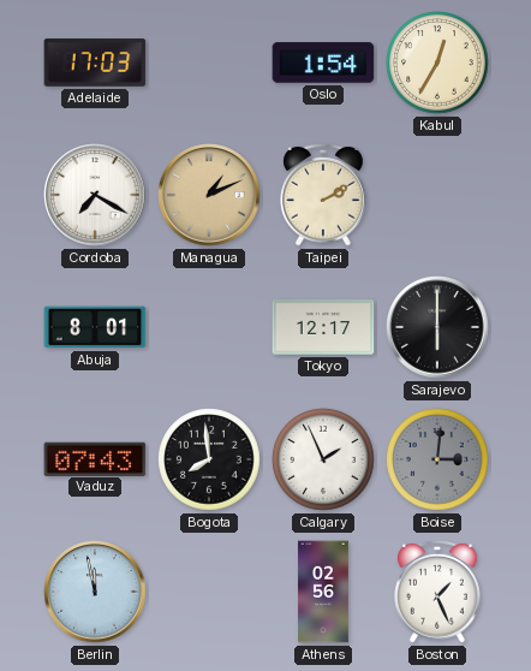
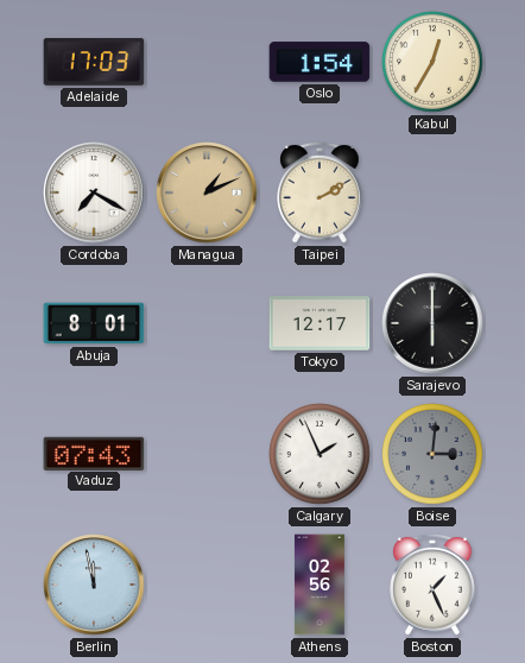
Bogota: 7:59 -> none (209, 459)
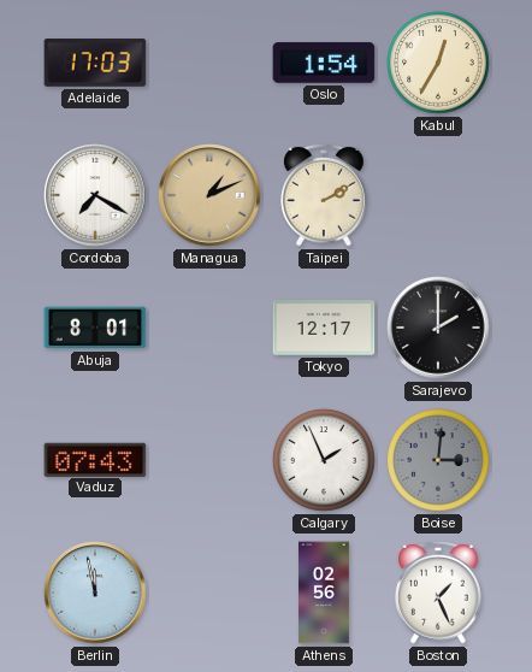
Sarajevo: 6:00 -> 2:00 (438, 328)
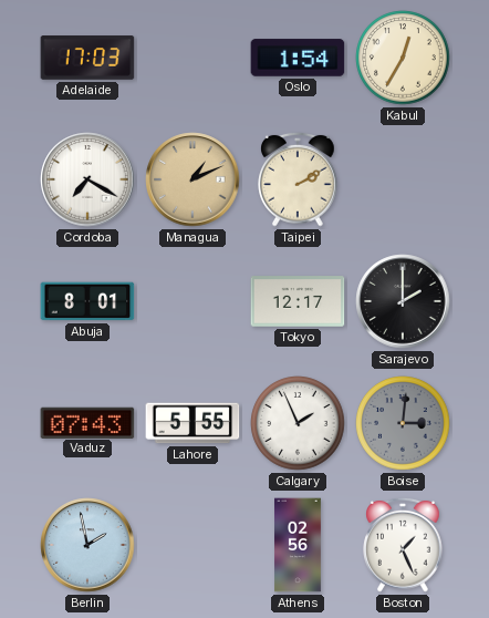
Lahore: none -> 5:55 (193, 423)
Berlin: 11:58 -> 1:58 (87, 545)
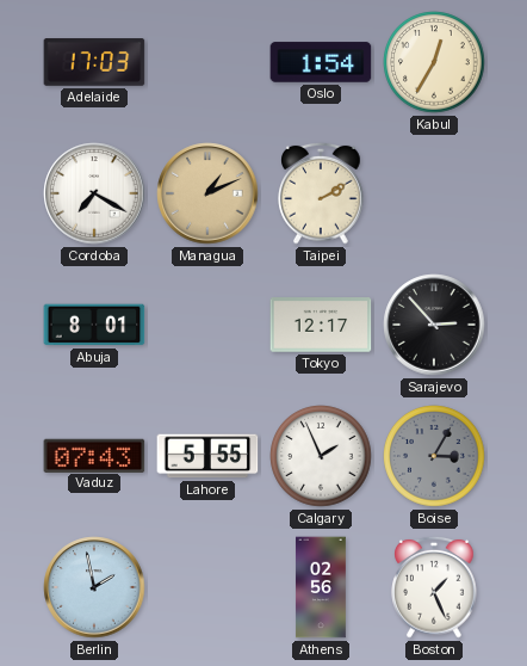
Sarajevo: 2:00 -> 2:53 (434, 325)
Boise: 3:01 -> 3:05 (434, 456)
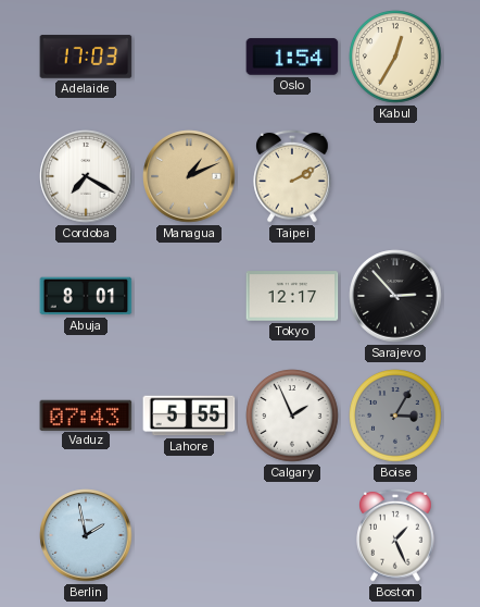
Athens: 02:56 -> none (322, 587)
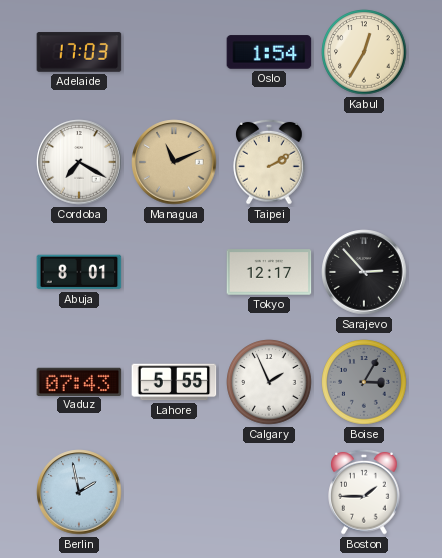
Managua: 1:11 -> 11:11 (174, 162)
Boston: 1:26 -> 1:45 (364, 492)
